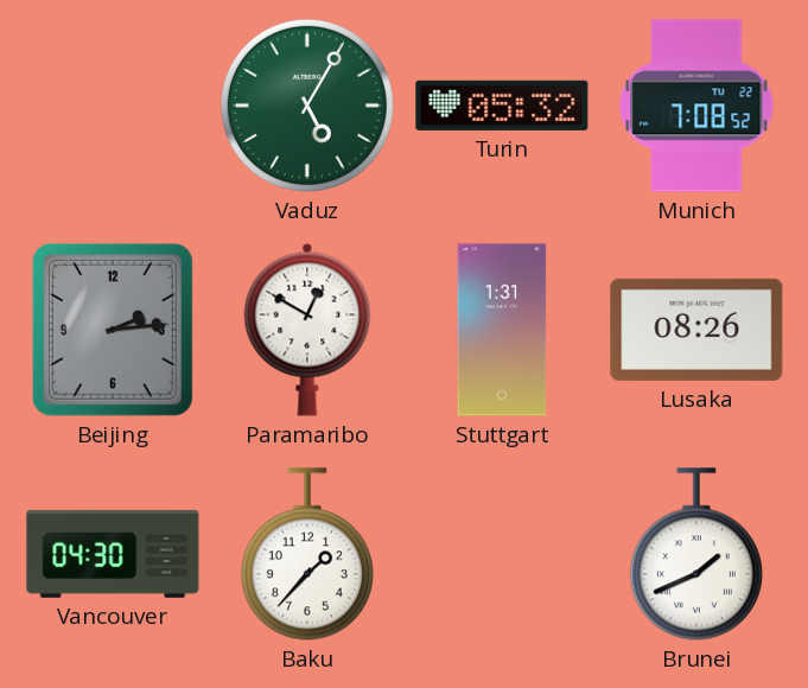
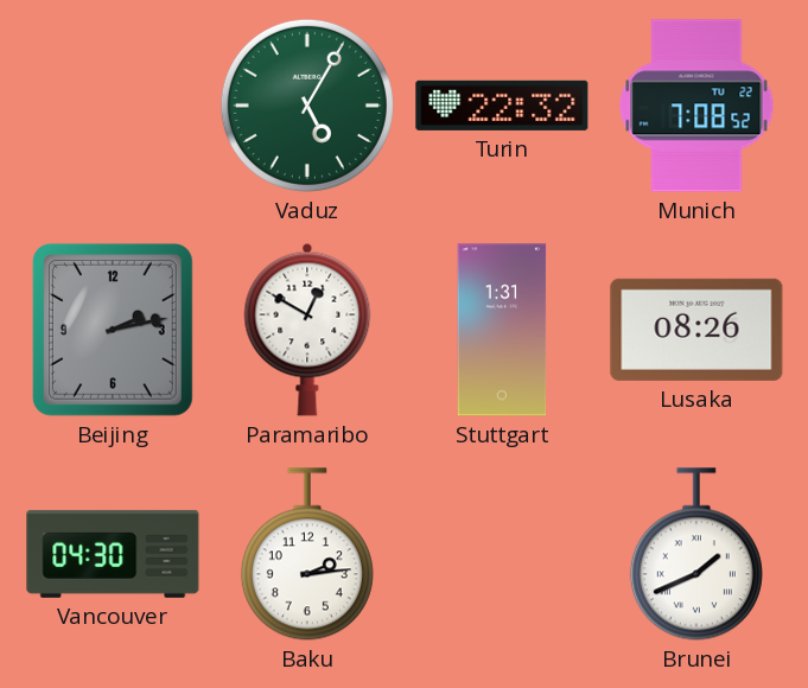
Turin: 05:32 -> 22:32 (502, 106)
Beijing: 2:14 -> 2:13 (113, 330)
Baku: 1:37 -> 2:14 (307, 554)
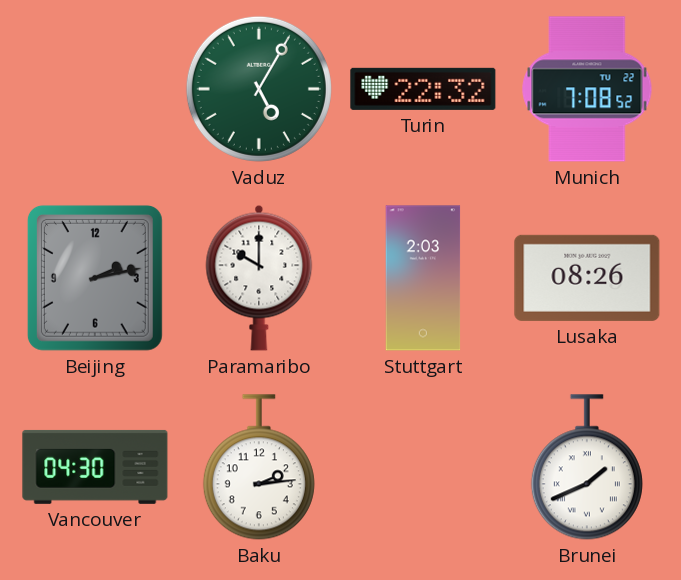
Paramaribo: 12:50 -> 10:00 (259, 278)
Stuttgart: 1:31 -> 2:03 (423, 278)
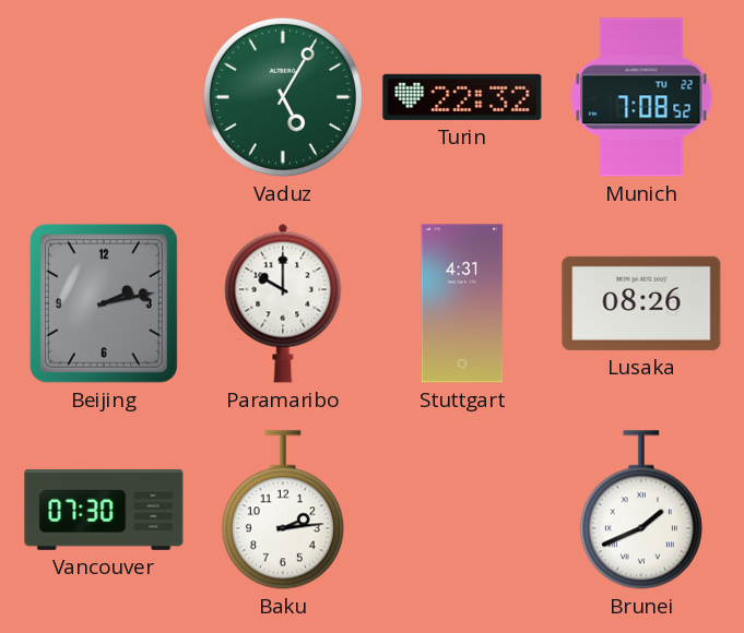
Stuttgart: 2:03 -> 4:31 (462, 303)
Vancouver: 04:30 -> 07:30 (104, 510)
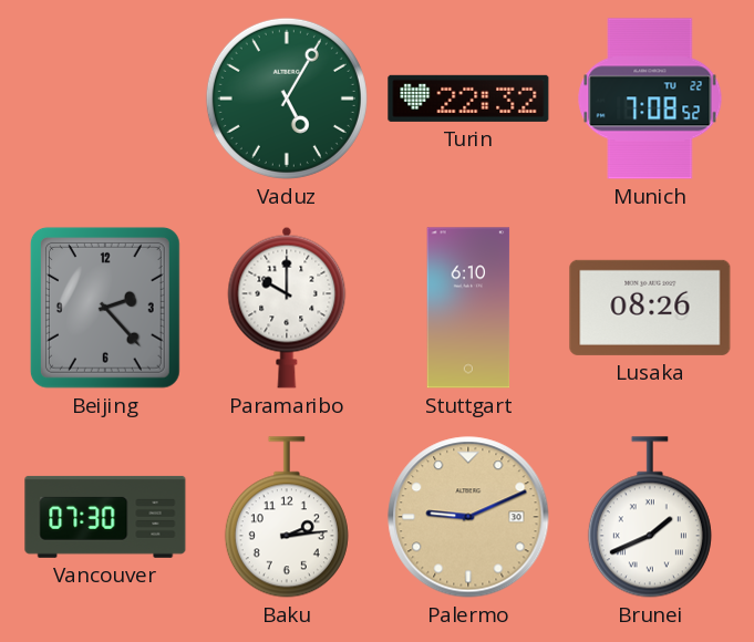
Beijing: 2:13 -> 2:23 (105, 308)
Stuttgart: 4:31 -> 6:10 (468, 308)
Palermo: none -> 9:11 (468, 517)
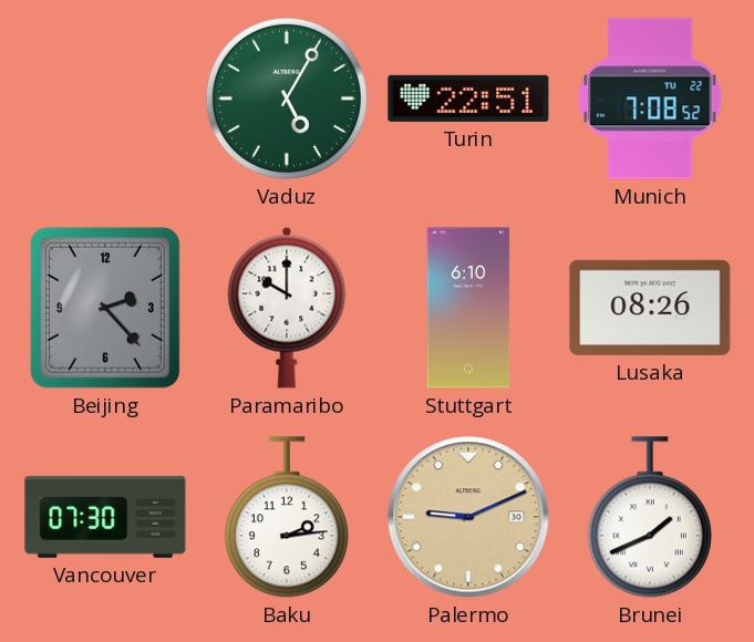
Turin: 22:32 -> 22:51 (468, 99)
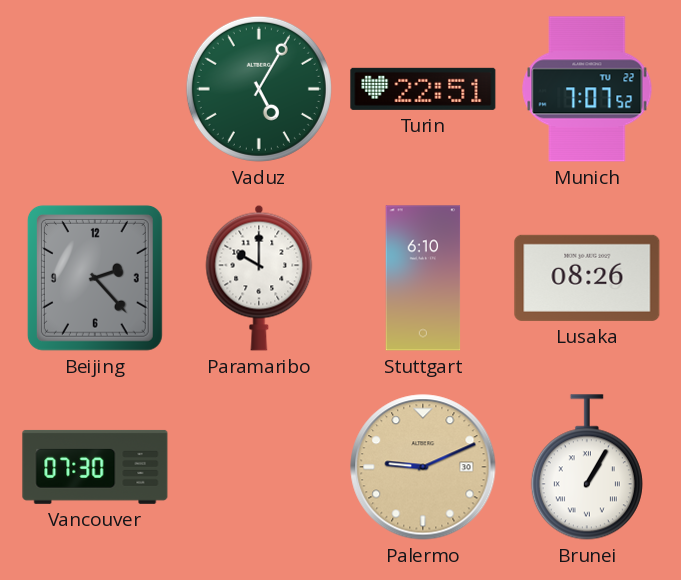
Munich: 7:08 -> 7:07 (587, 89)
Baku: 2:14 -> none (287, 517)
Brunei: 1:41 -> 1:05 (587, 467)
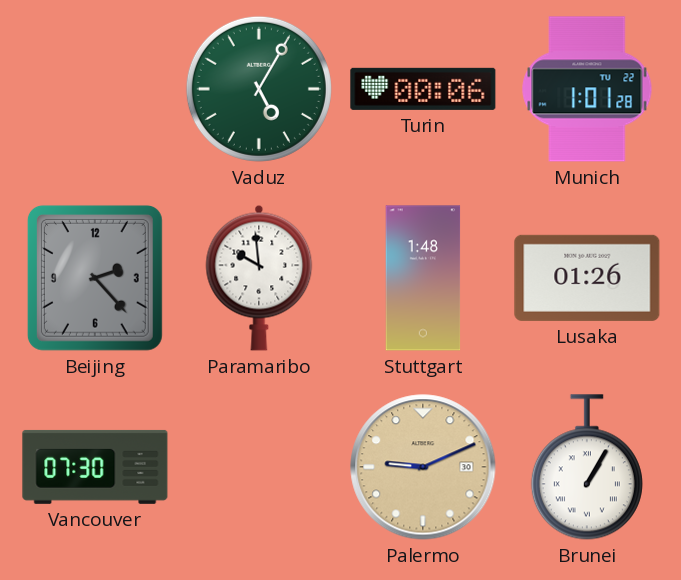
Turin: 22:51 -> 00:06 (423, 89)
Munich: 7:07 -> 1:01 (587, 89)
Paramaribo: 10:00 -> 9:59 (259, 278)
Stuttgart: 6:10 -> 1:48 (423, 278)
Lusaka: 08:26 -> 01:26 (587, 278)
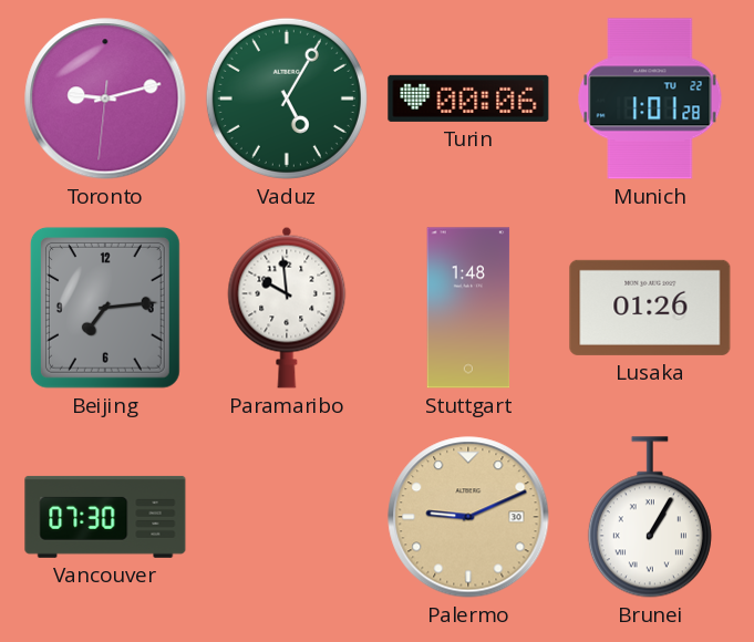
Toronto: none -> 9:12 (105, 99)
Beijing: 2:23 -> 7:14 (105, 308)
